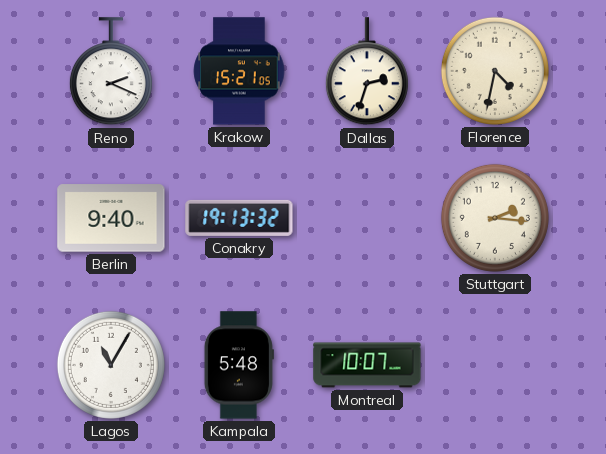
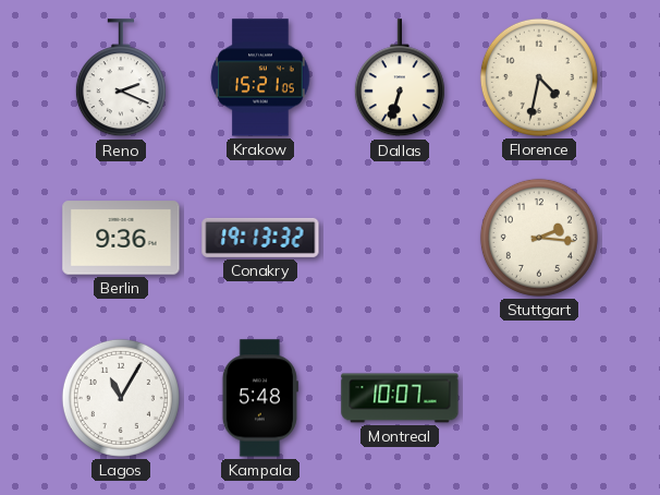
Dallas: 2:33 -> 6:33 (400, 79)
Berlin: 9:40 -> 9:36 (121, 238)
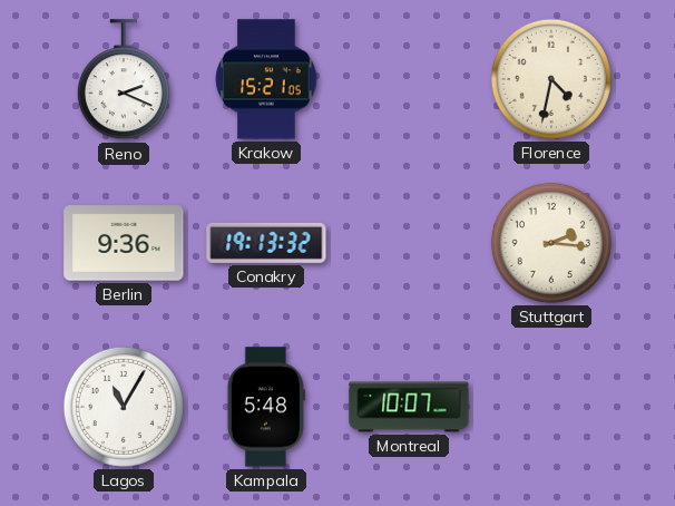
Dallas: 6:33 -> none (400, 79)
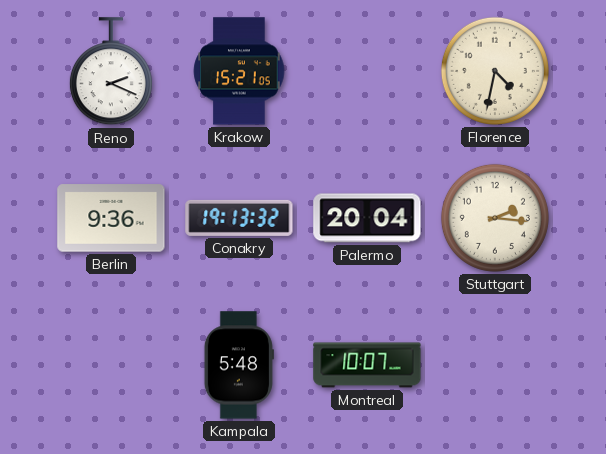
Palermo: none -> 20:04 (367, 218)
Lagos: 11:05 -> none (124, 407)
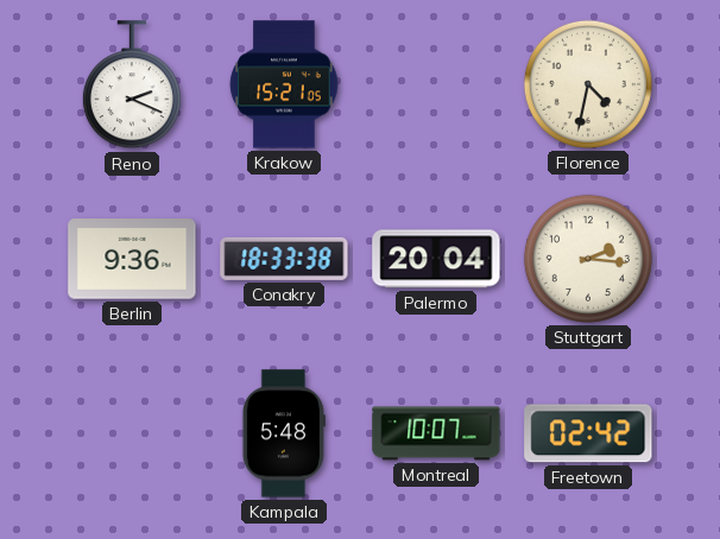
Conakry: 19:13 -> 18:33 (284, 259)
Freetown: none -> 02:42 (588, 433)
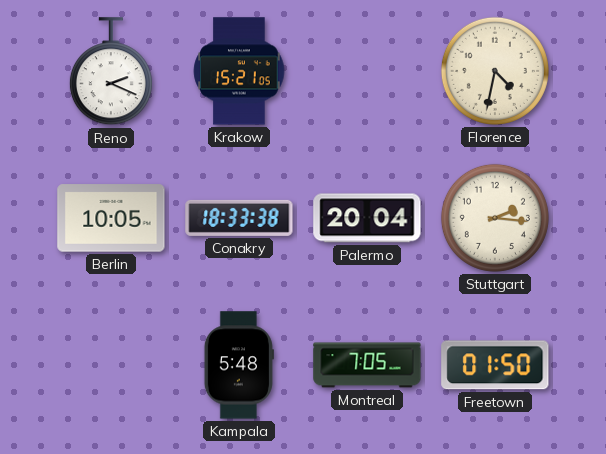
Berlin: 9:36 -> 10:05 (111, 218)
Montreal: 10:07 -> 7:05 (367, 365)
Freetown: 02:42 -> 01:50 (495, 365)
